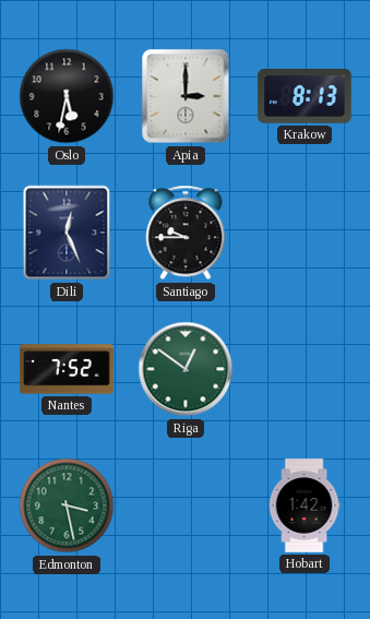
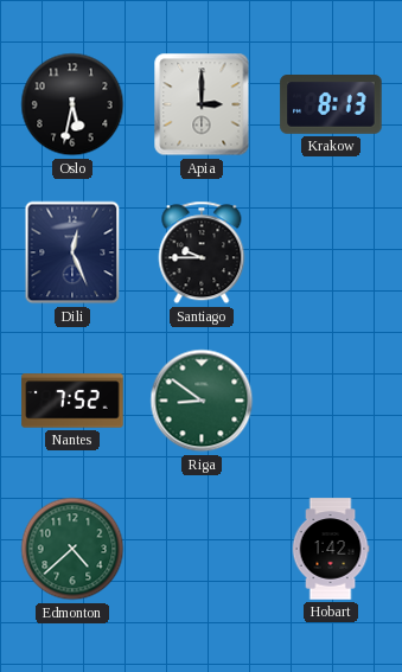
Riga: 12:51 -> 8:51 (202, 401)
Edmonton: 3:28 -> 4:38 (72, 549)
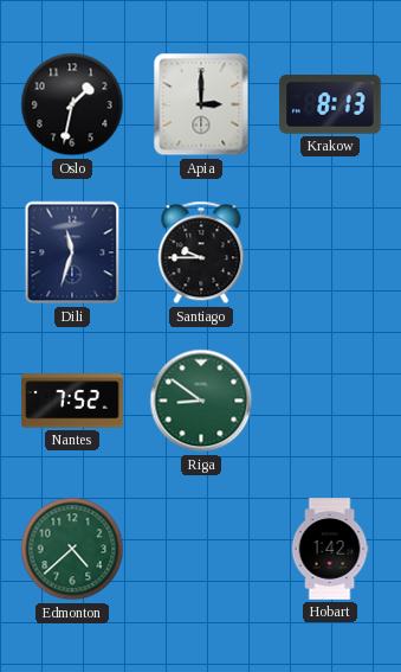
Oslo: 5:32 -> 1:32 (72, 104)
Dili: 12:26 -> 11:33 (72, 252)
